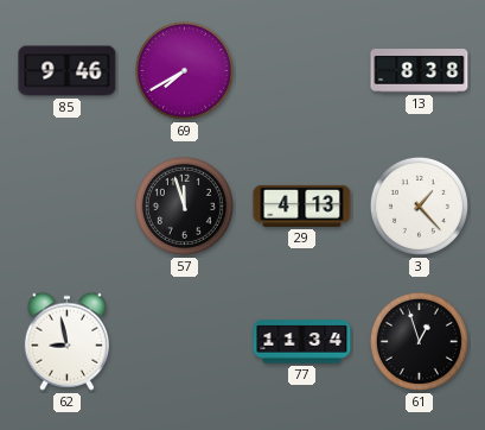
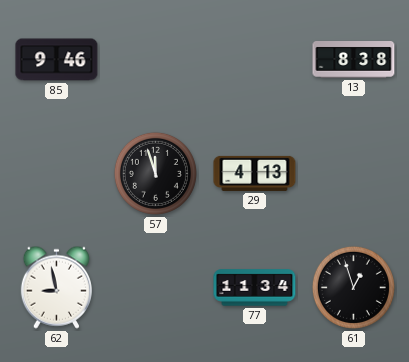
69: 7:40 -> none (184, 70)
3: 1:23 -> none (419, 205)
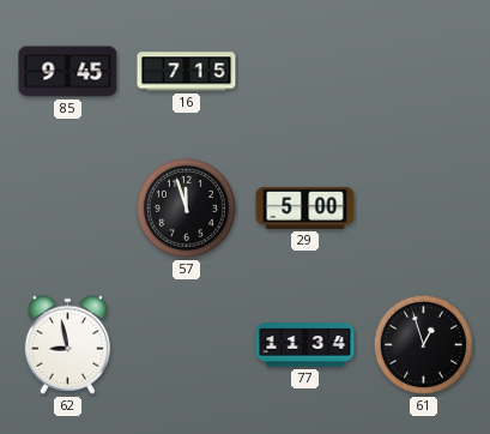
85: 9:46 -> 9:45 (68, 72)
16: none -> 7:15 (187, 72)
13: 8:38 -> none (354, 60)
29: 4:13 -> 5:00 (306, 207)
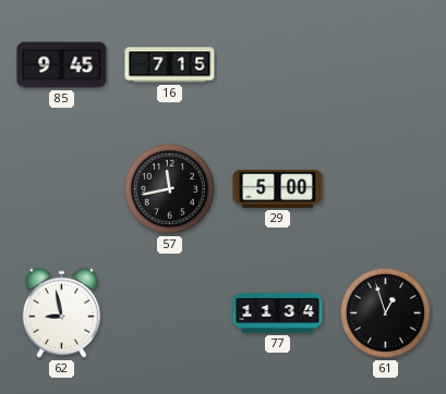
57: 11:57 -> 11:43 (169, 188)
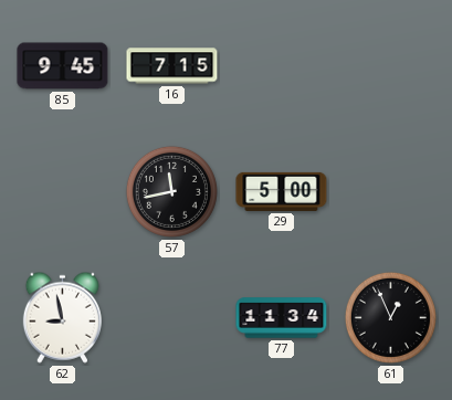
61: 12:57 -> 12:56 (390, 317)
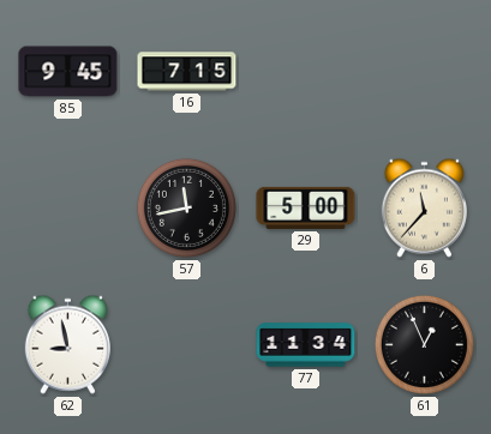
6: none -> 11:37 (424, 207)
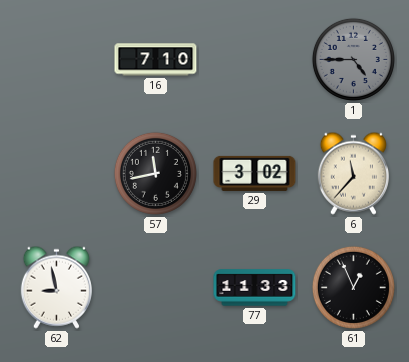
85: 9:45 -> none (68, 72)
16: 7:15 -> 7:10 (156, 60)
1: none -> 4:45 (353, 59)
29: 5:00 -> 3:02 (255, 173)
77: 11:34 -> 11:33 (255, 288)
